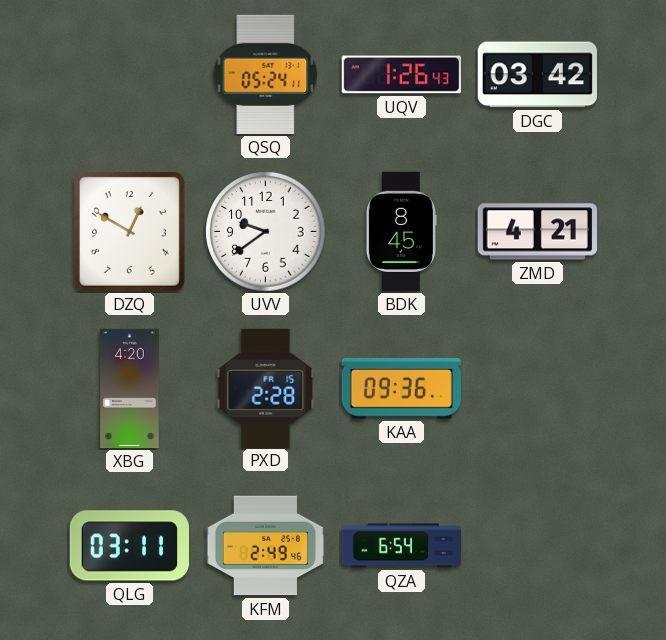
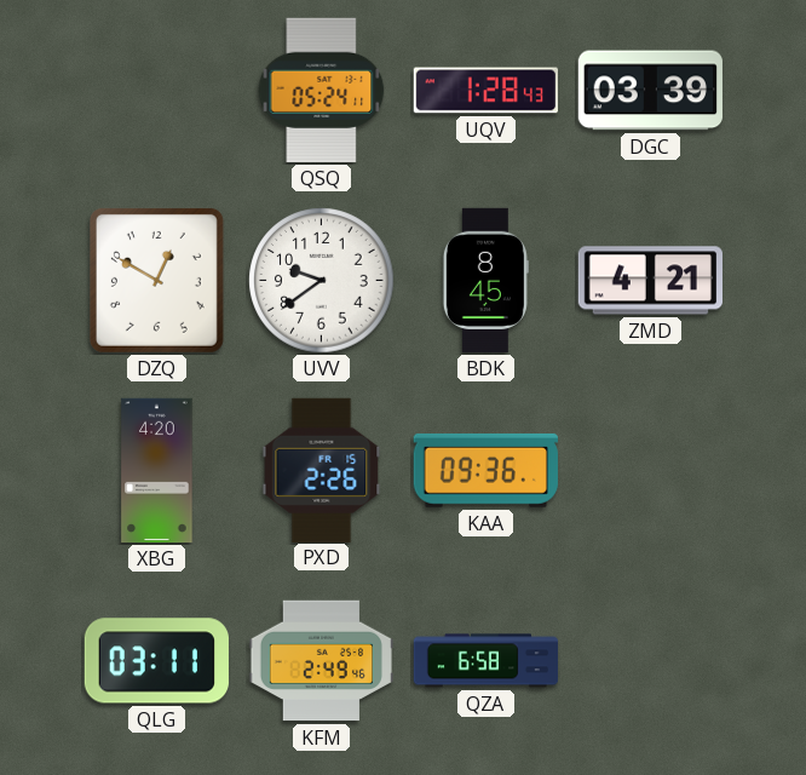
UQV: 1:26 -> 1:28 (485, 91)
DGC: 03:42 -> 03:39 (650, 91)
PXD: 2:28 -> 2:26 (322, 470)
QZA: 6:54 -> 6:58 (487, 661)
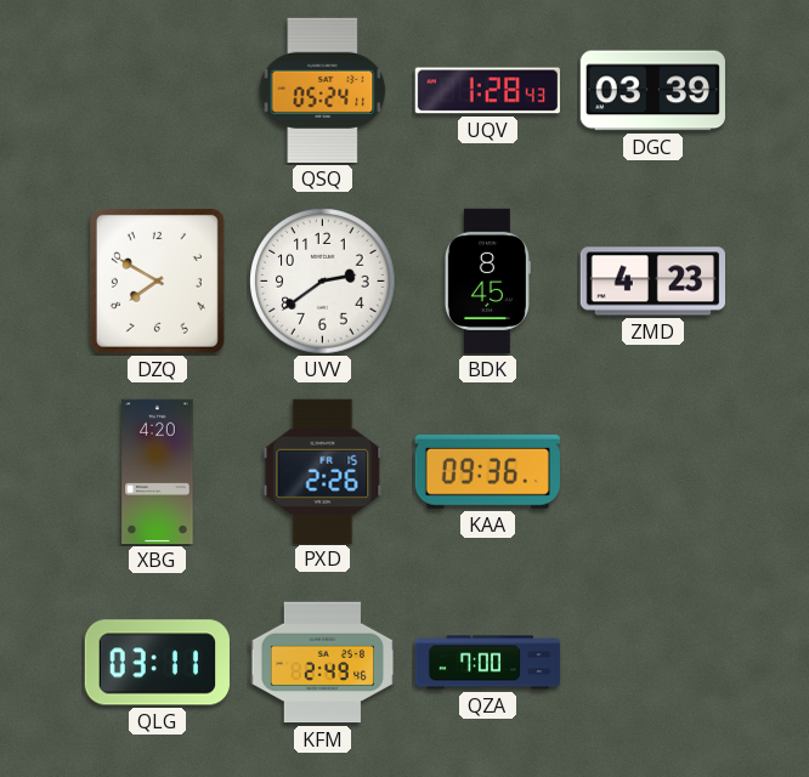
DZQ: 12:50 -> 7:50 (157, 280)
UVV: 9:39 -> 2:39 (323, 282)
ZMD: 4:21 -> 4:23 (652, 282)
QZA: 6:58 -> 7:00 (488, 663)
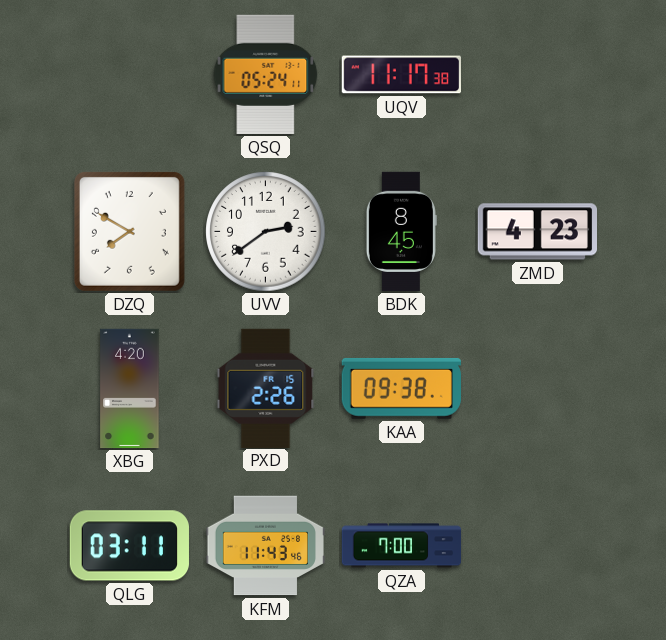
UQV: 1:28 -> 11:17 (401, 75)
DGC: 03:39 -> none (652, 91)
KAA: 09:36 -> 09:38 (401, 388)
KFM: 2:49 -> 11:43 (266, 546)
